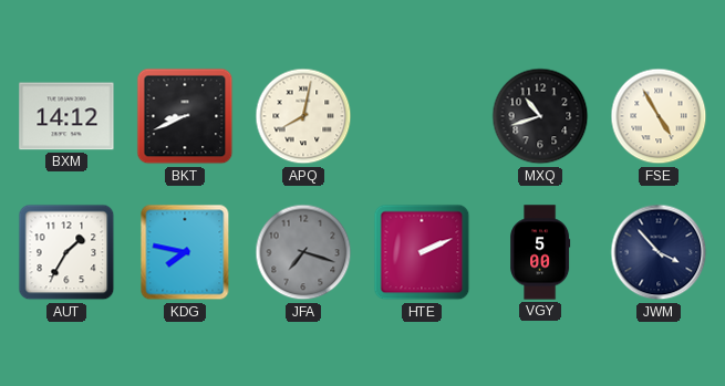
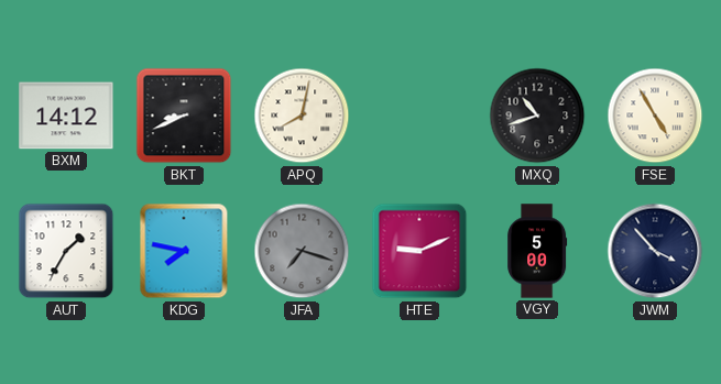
HTE: 2:11 -> 9:11 (419, 251)
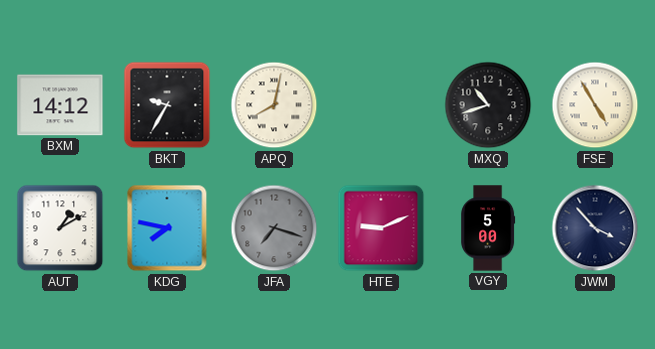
BKT: 8:41 -> 9:35 (167, 105)
AUT: 1:35 -> 1:10 (60, 228)
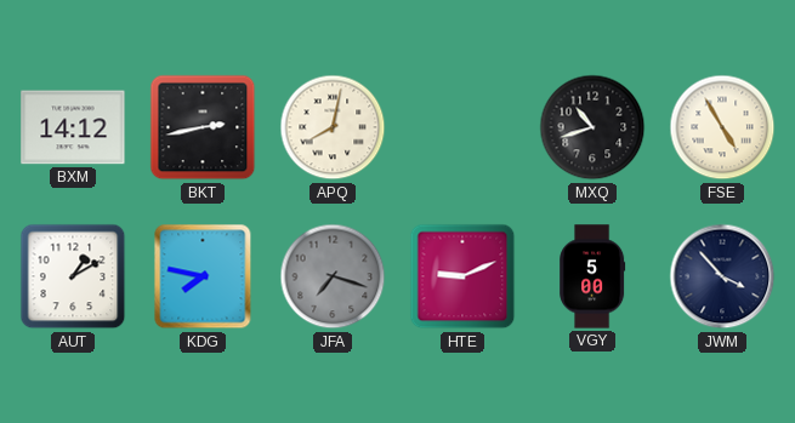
BKT: 9:35 -> 2:43 (203, 127)
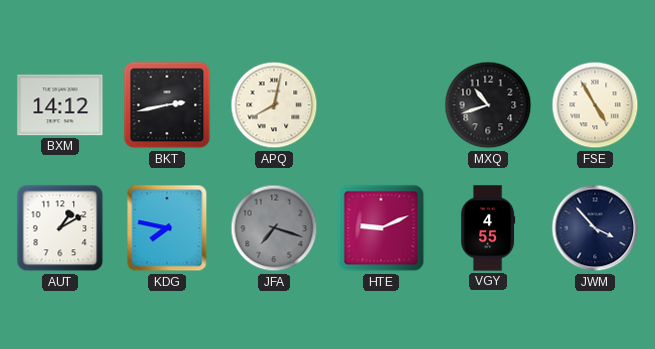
VGY: 5:00 -> 4:55 (488, 228)
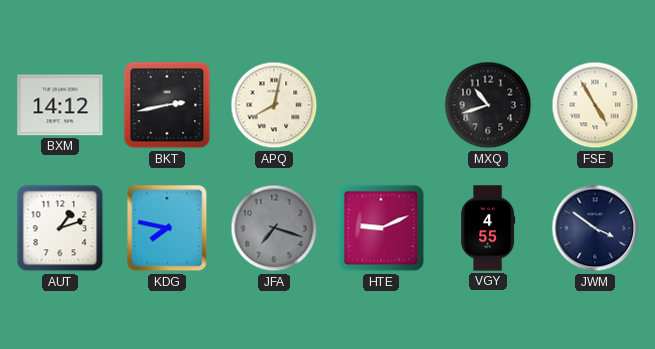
AUT: 1:10 -> 1:12 (60, 228)
JWM: 3:53 -> 3:51 (595, 228)
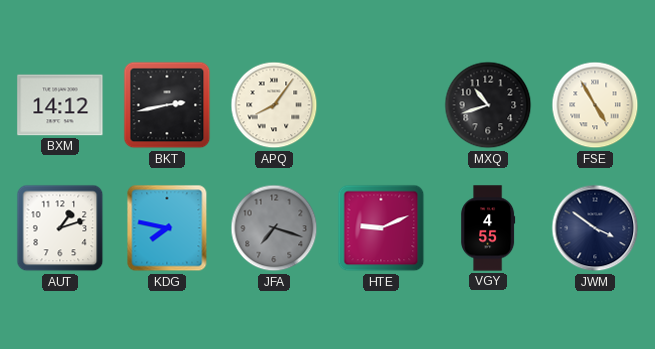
APQ: 8:02 -> 8:06 (274, 105)
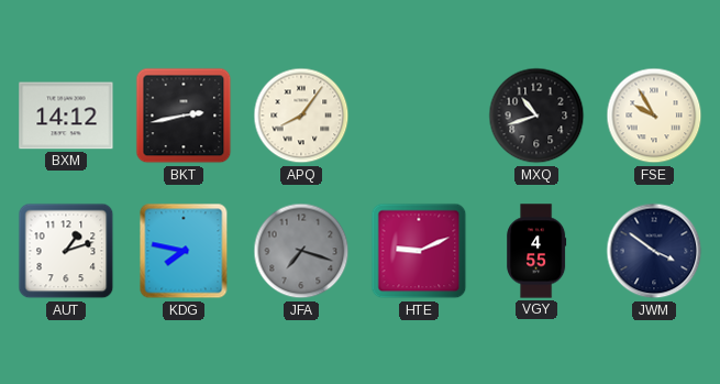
FSE: 4:55 -> 9:55 (654, 116)
